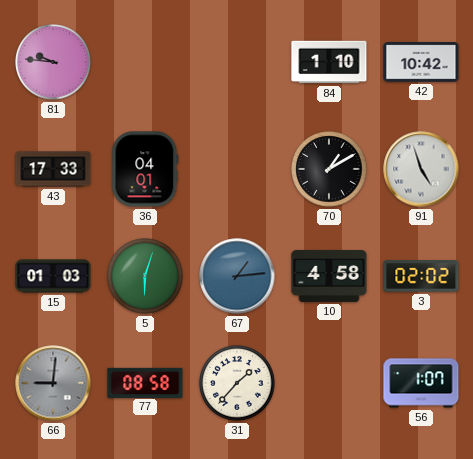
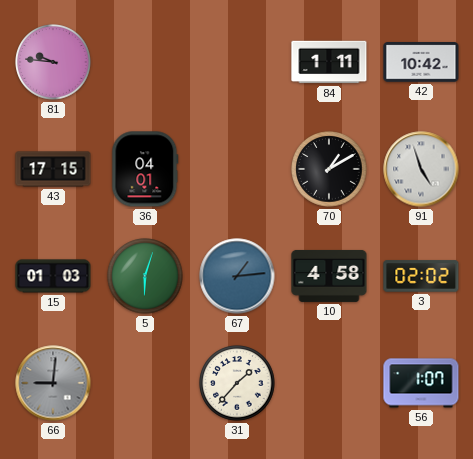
84: 1:10 -> 1:11 (329, 62)
43: 17:33 -> 17:15 (53, 169)
77: 08:58 -> none (145, 382)
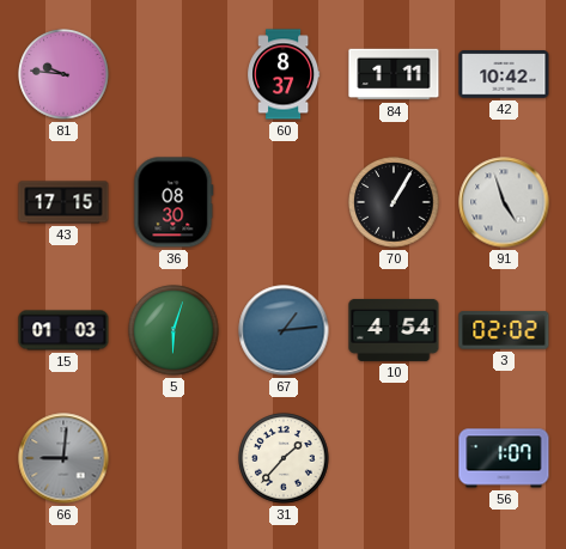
60: none -> 8:37 (284, 74)
36: 04:01 -> 08:30 (174, 202)
70: 1:10 -> 1:05 (394, 202)
10: 4:58 -> 4:54 (394, 330)
